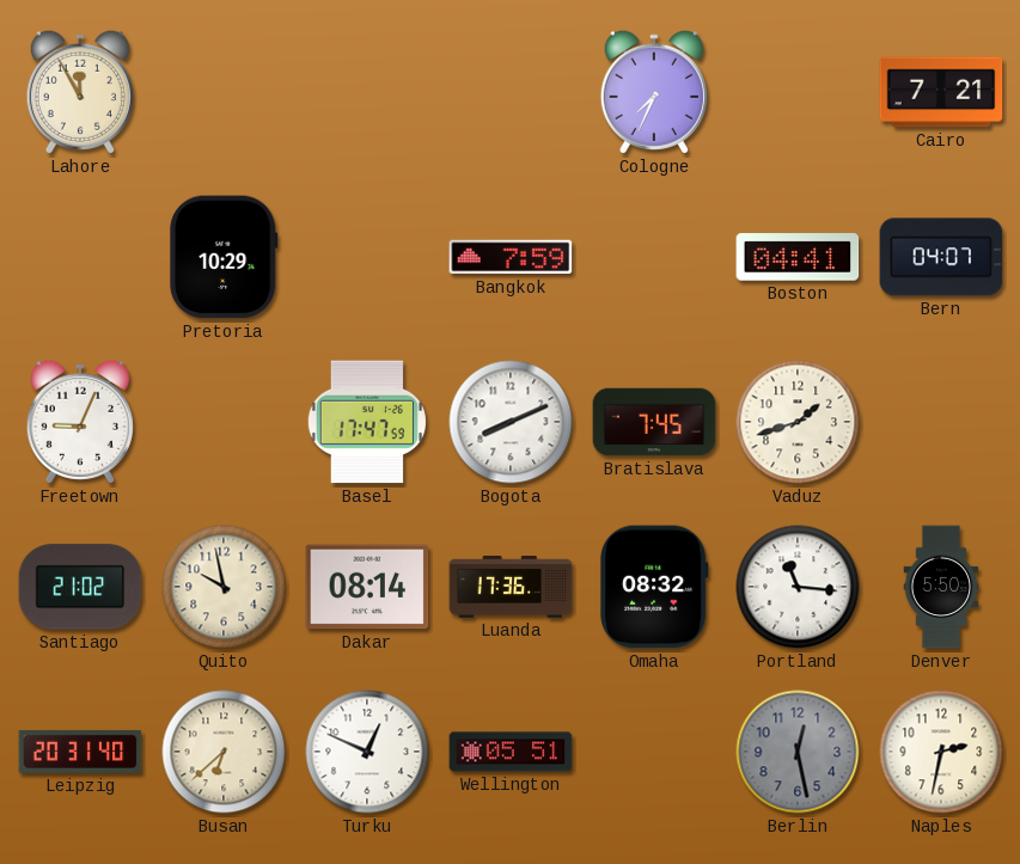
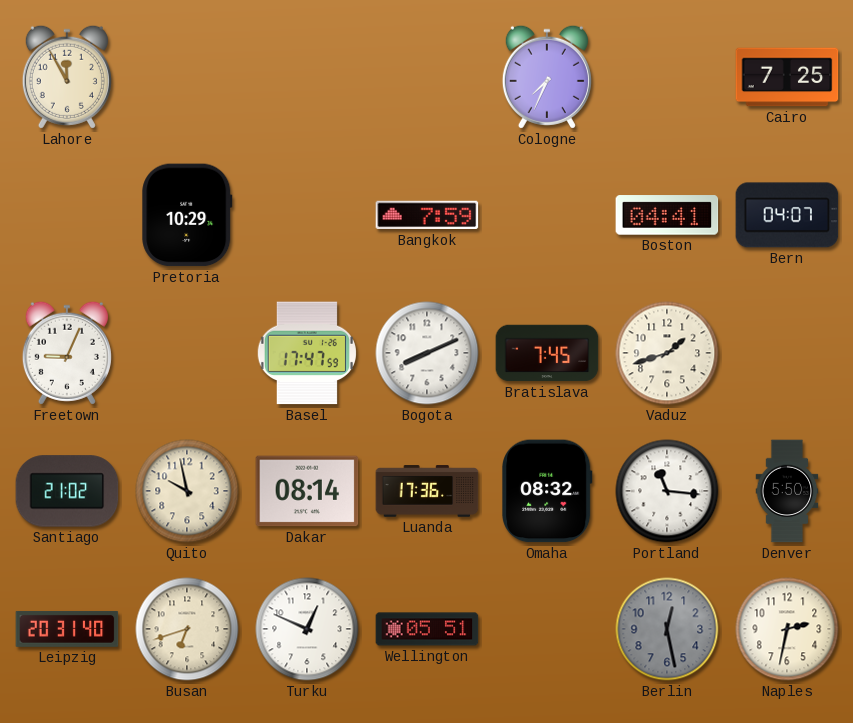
Cairo: 7:21 -> 7:25 (787, 77)
Busan: 6:38 -> 6:42 (187, 629)
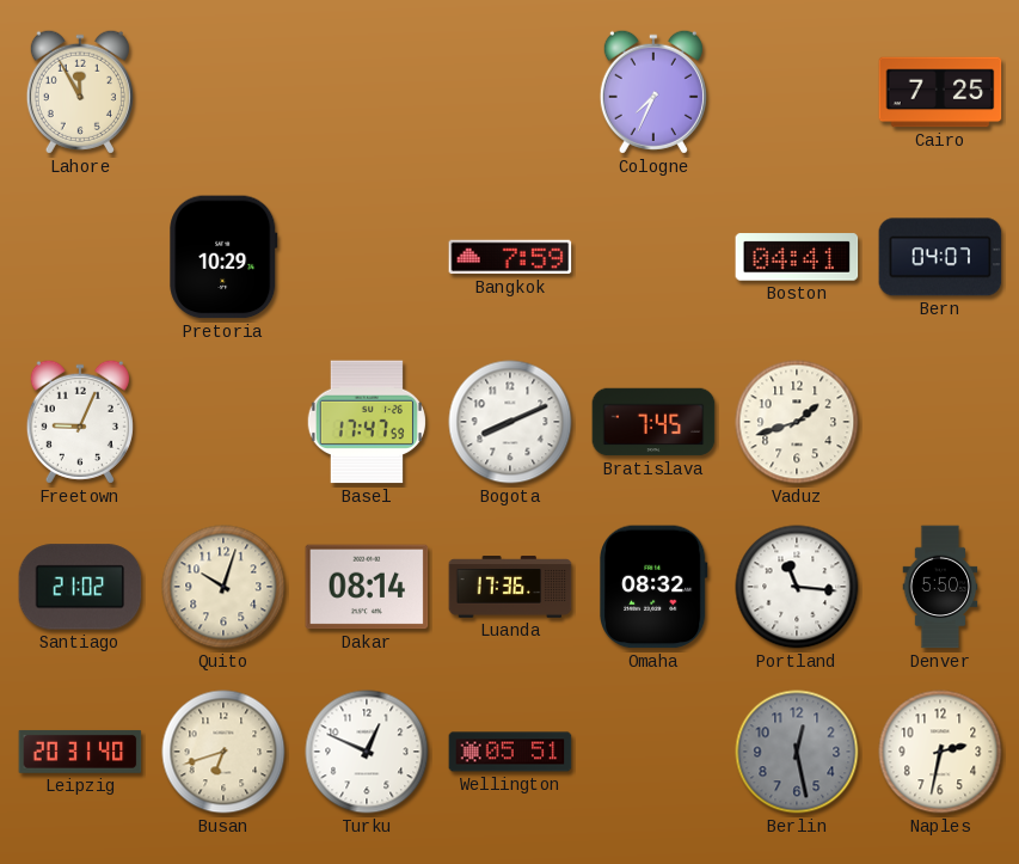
Quito: 9:58 -> 10:03 (223, 587)
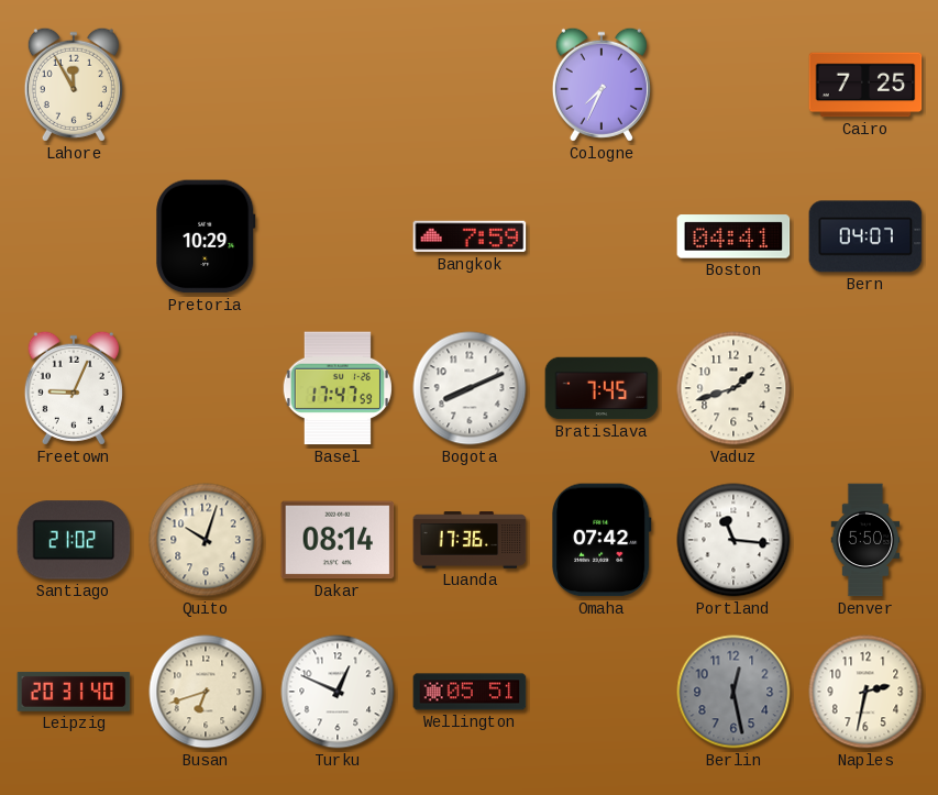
Omaha: 08:32 -> 07:42 (603, 540)
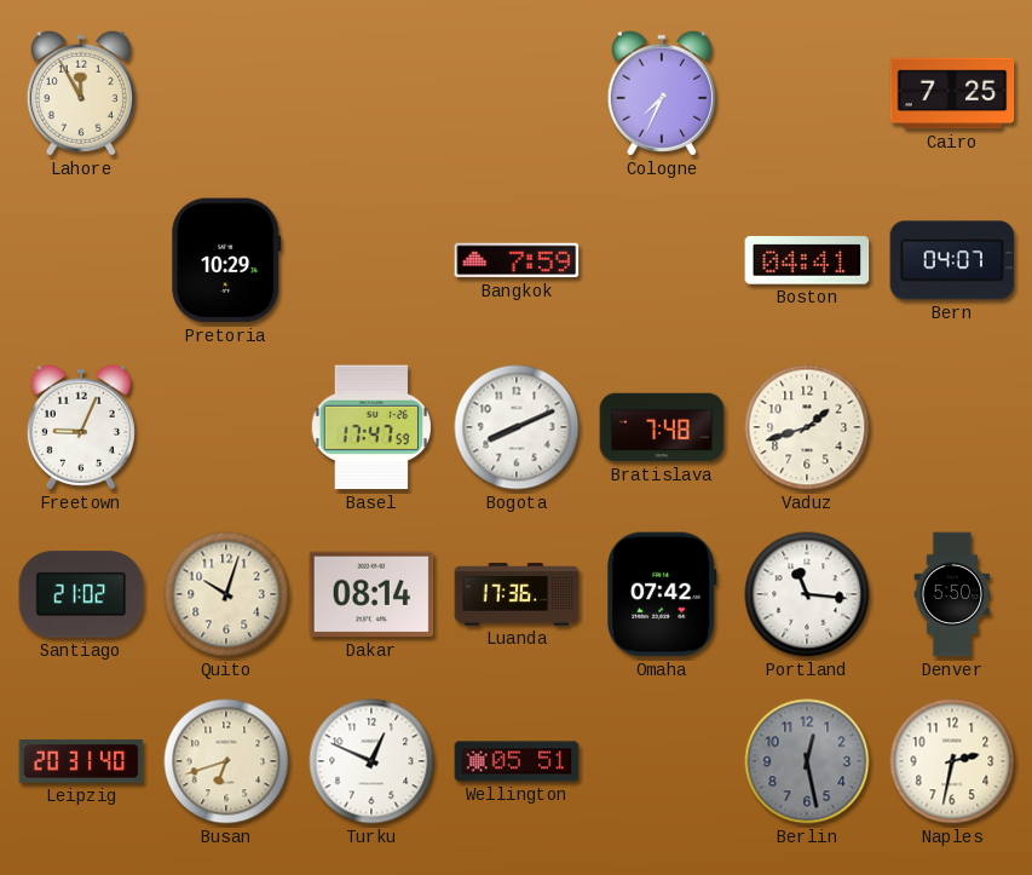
Bratislava: 7:45 -> 7:48 (662, 427)
